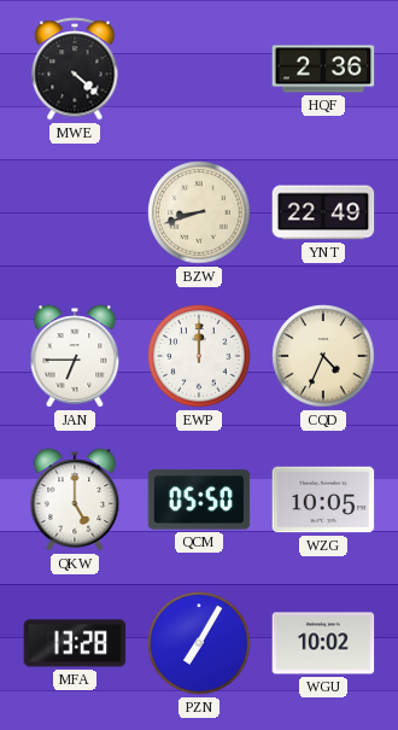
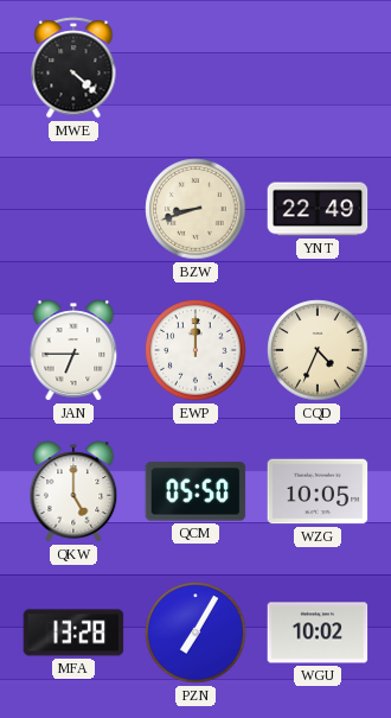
HQF: 2:36 -> none (323, 69)
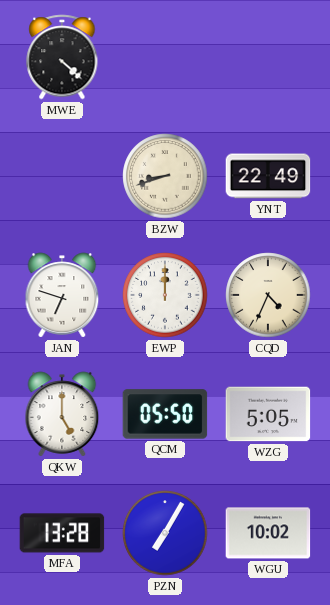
JAN: 6:45 -> 6:48 (62, 295)
WZG: 10:05 -> 5:05 (268, 414)
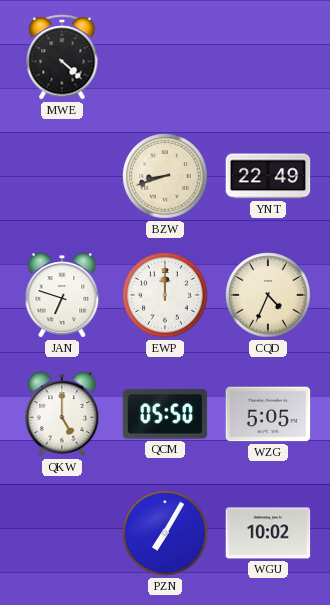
MFA: 13:28 -> none (62, 533)
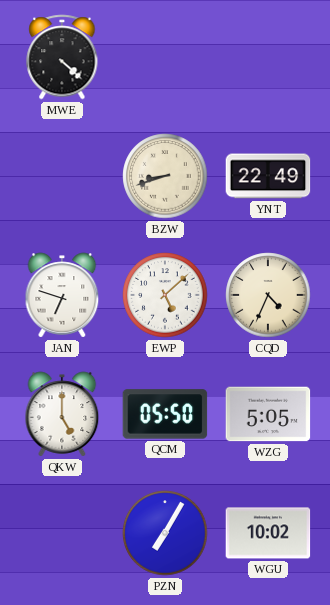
EWP: 12:00 -> 5:08 (165, 295)
